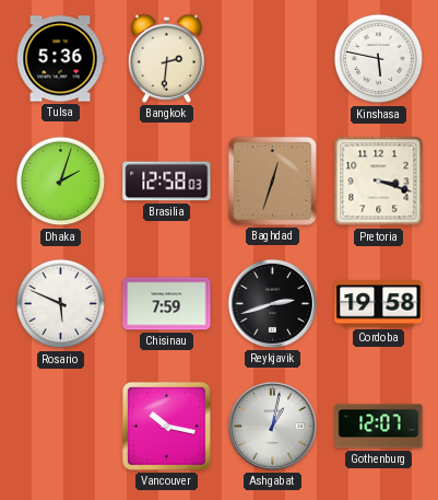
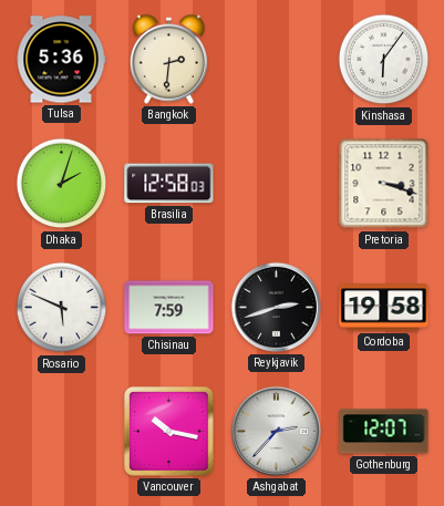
Kinshasa: 5:47 -> 6:06 (384, 60)
Baghdad: 12:33 -> none (272, 181)
Ashgabat: 1:02 -> 2:37 (276, 431)
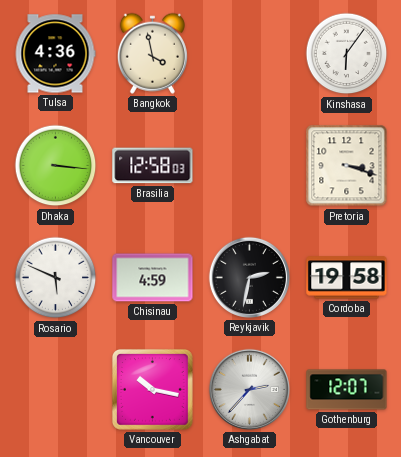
Tulsa: 5:36 -> 4:36 (55, 54)
Bangkok: 2:31 -> 3:58 (152, 53)
Dhaka: 2:03 -> 3:16 (56, 166)
Chisinau: 7:59 -> 4:59 (153, 278)
Reykjavik: 2:42 -> 2:32 (249, 277)
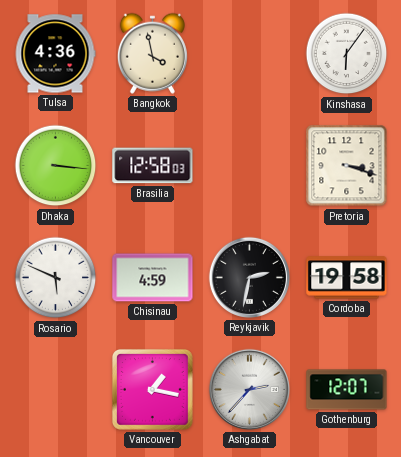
Vancouver: 10:17 -> 1:17 (152, 389)
